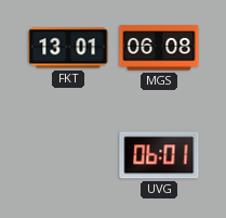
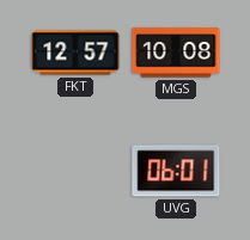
FKT: 13:01 -> 12:57 (75, 53)
MGS: 06:08 -> 10:08 (176, 53)
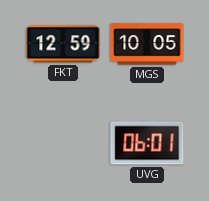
FKT: 12:57 -> 12:59 (63, 44)
MGS: 10:08 -> 10:05 (147, 44)
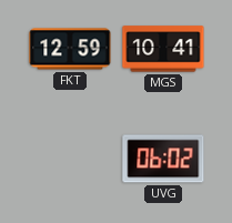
MGS: 10:05 -> 10:41 (163, 49)
UVG: 06:01 -> 06:02 (163, 159)
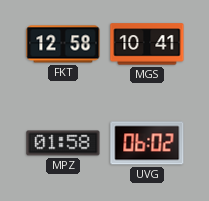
FKT: 12:59 -> 12:58 (63, 44)
MPZ: none -> 01:58 (63, 143)
